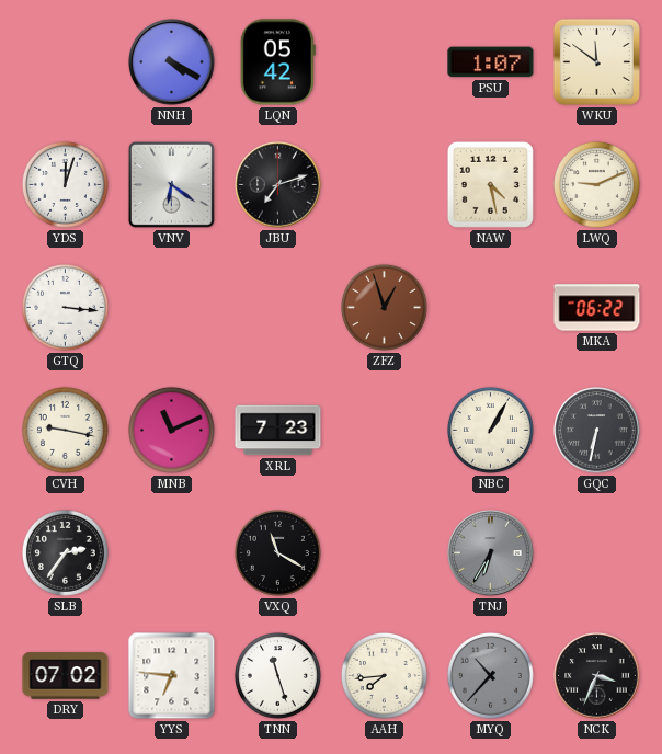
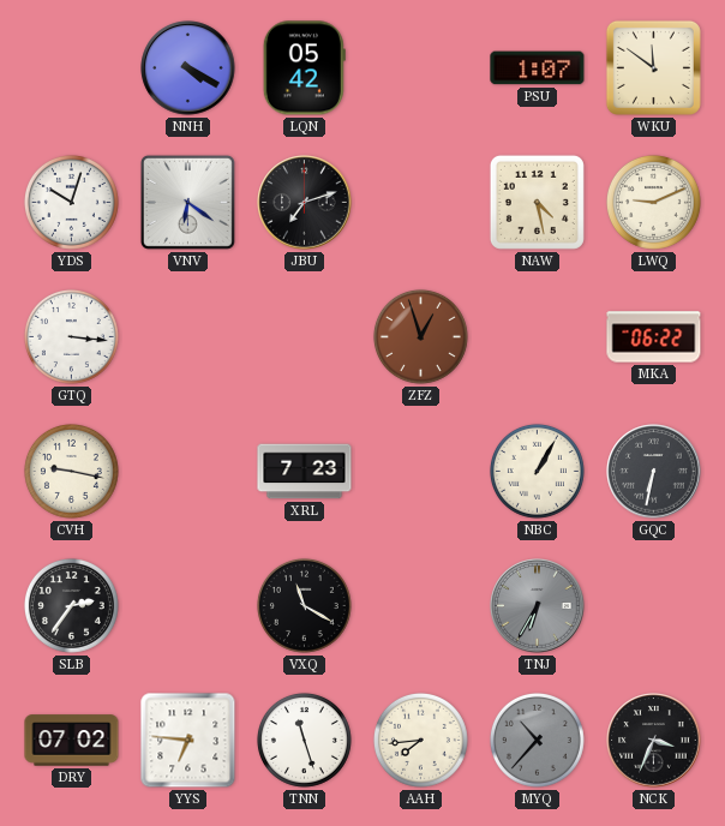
YDS: 12:03 -> 10:03 (71, 202)
MNB: 11:11 -> none (171, 430)
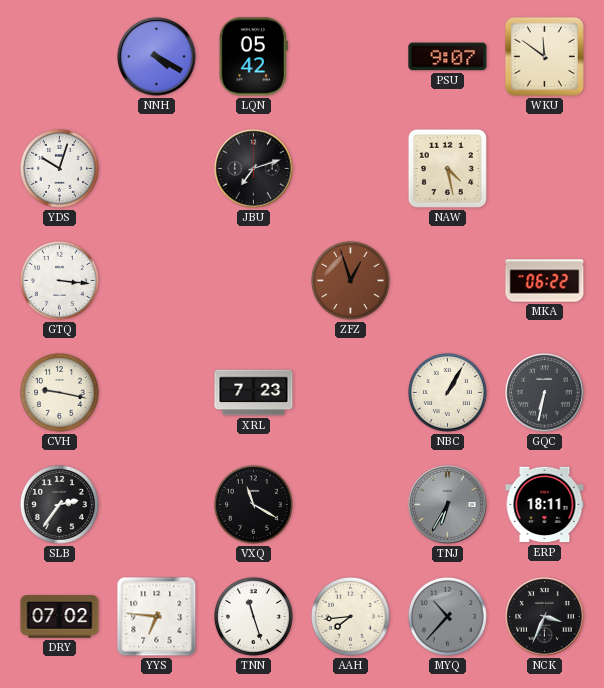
PSU: 1:07 -> 9:07 (448, 57)
VNV: 6:21 -> none (187, 202)
LWQ: 9:11 -> none (653, 202)
ERP: none -> 18:11 (545, 505)
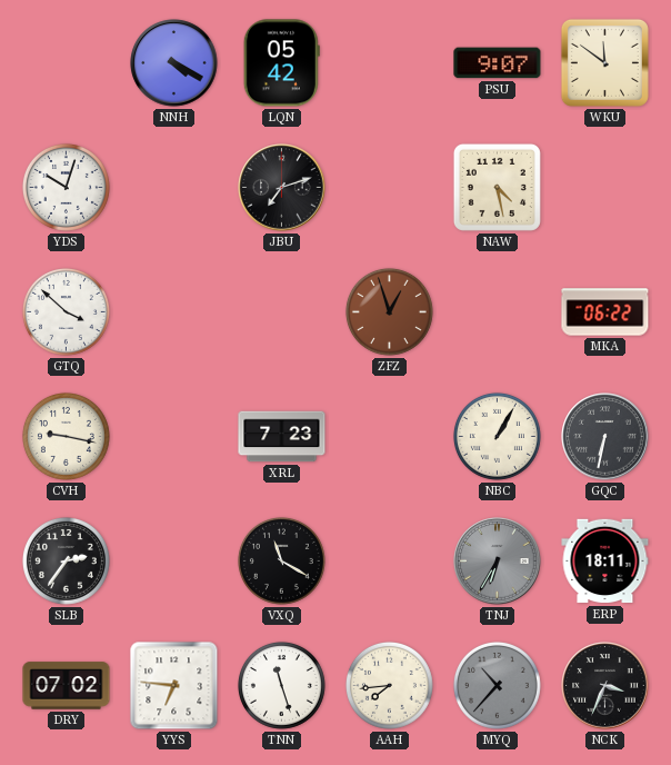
GTQ: 3:16 -> 3:52 (66, 311)
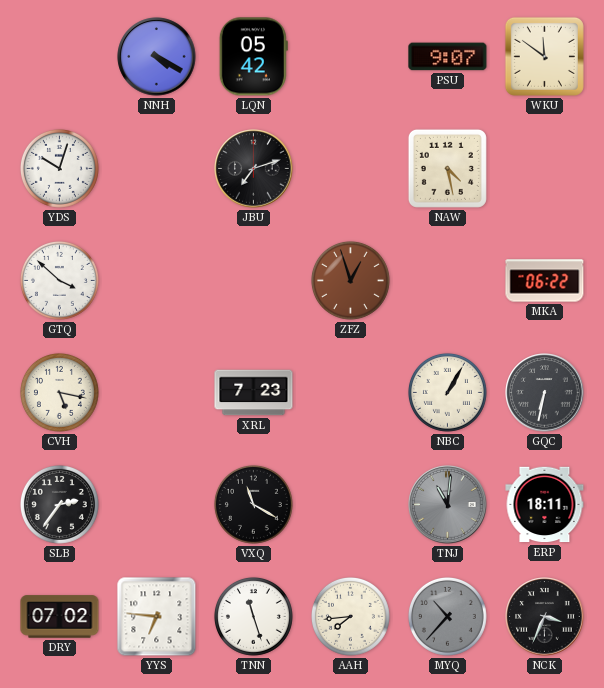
CVH: 9:17 -> 5:17 (59, 392)
TNJ: 6:35 -> 11:01 (448, 505)
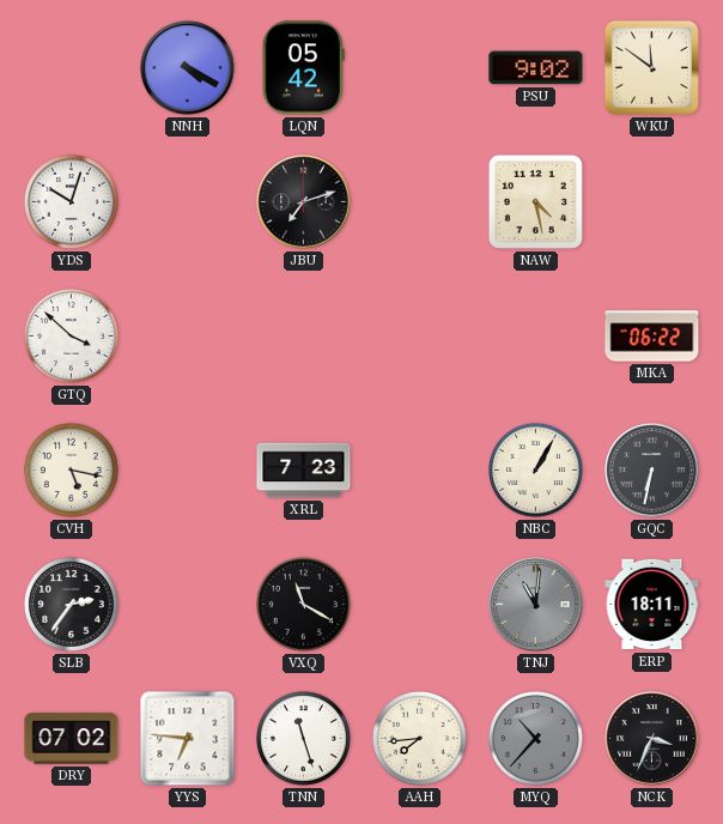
PSU: 9:07 -> 9:02 (536, 68)
ZFZ: 12:57 -> none (350, 280)
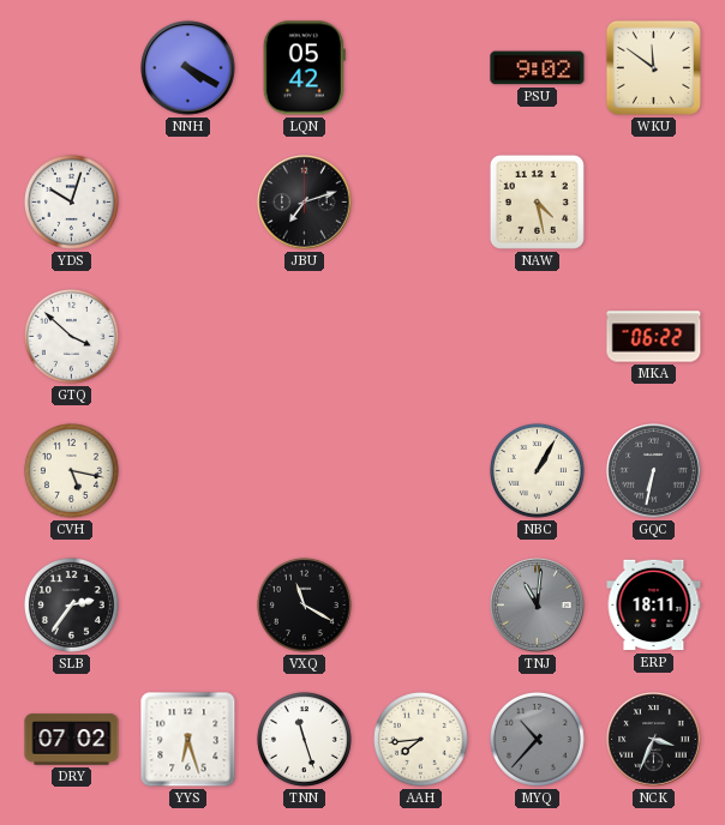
XRL: 7:23 -> none (304, 471)
YYS: 6:46 -> 6:27 (188, 740)
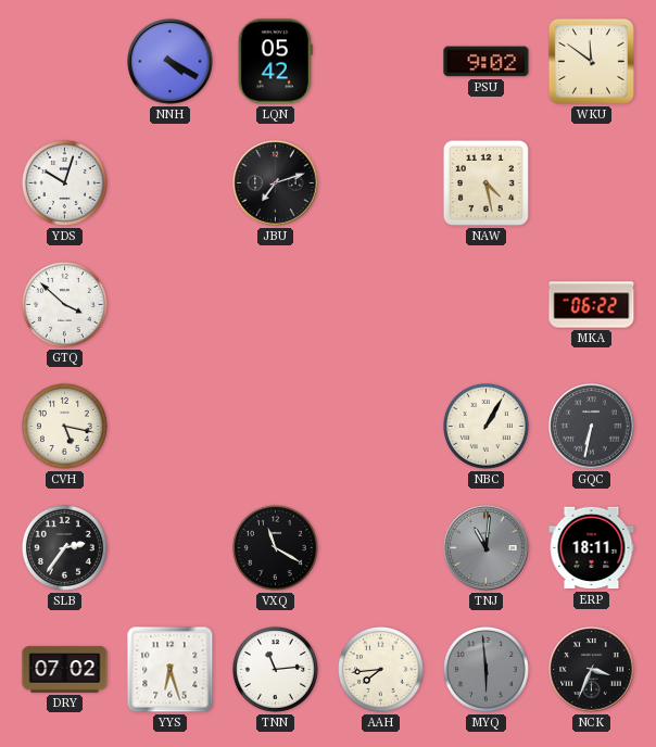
TNN: 11:27 -> 11:14 (275, 669)
MYQ: 10:37 -> 5:59 (485, 669)
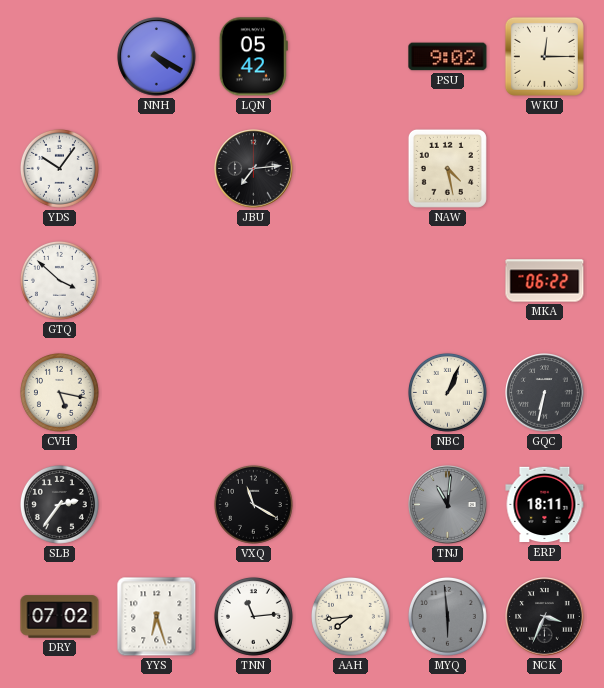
WKU: 11:51 -> 12:15 (544, 56)
YDS: 10:03 -> 10:06 (59, 168)
JBU: 7:12 -> 7:14 (254, 169)
NBC: 1:05 -> 1:04 (447, 392)
